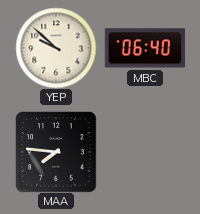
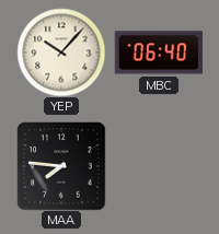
YEP: 9:52 -> 10:07 (61, 52)
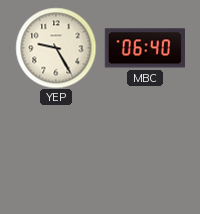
YEP: 10:07 -> 9:25 (56, 48)
MAA: 7:46 -> none (61, 166)
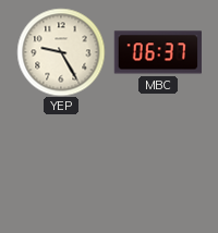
MBC: 06:40 -> 06:37 (157, 52)
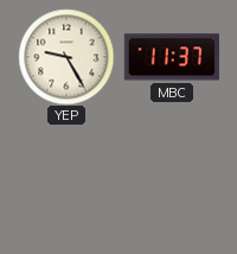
MBC: 06:37 -> 11:37 (171, 57)
